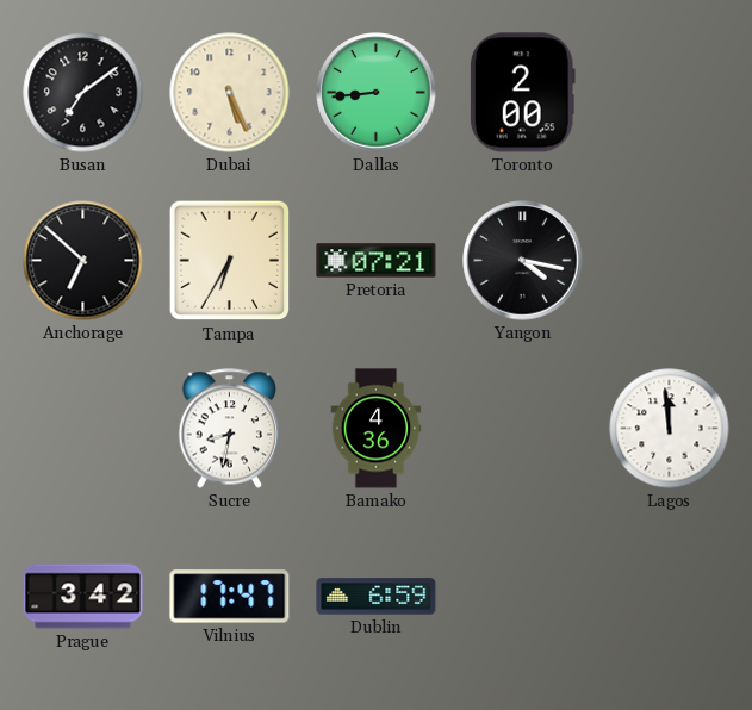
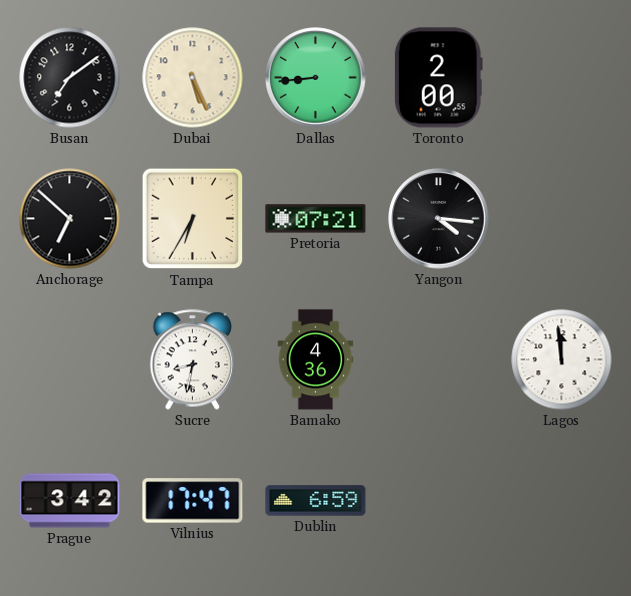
Yangon: 4:17 -> 4:16 (439, 219)
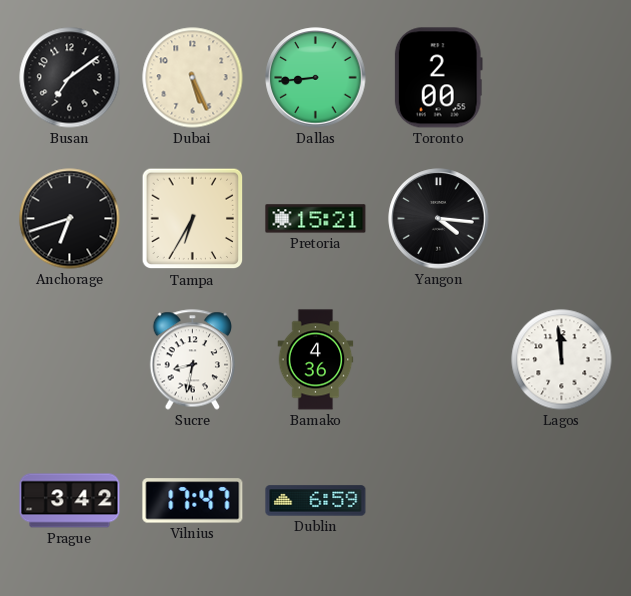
Anchorage: 6:52 -> 6:42 (70, 219)
Pretoria: 07:21 -> 15:21 (316, 219)
